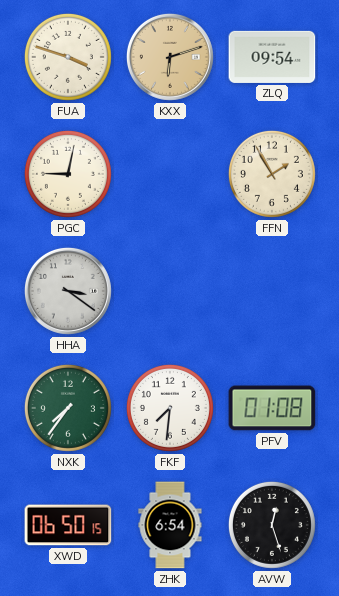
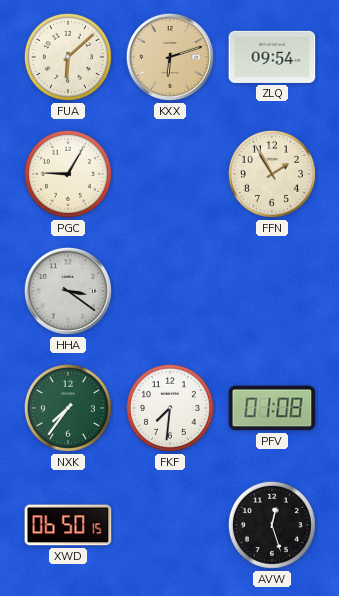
FUA: 3:48 -> 6:08 (68, 57)
PGC: 9:02 -> 9:05 (68, 174)
ZHK: 6:54 -> none (170, 525)
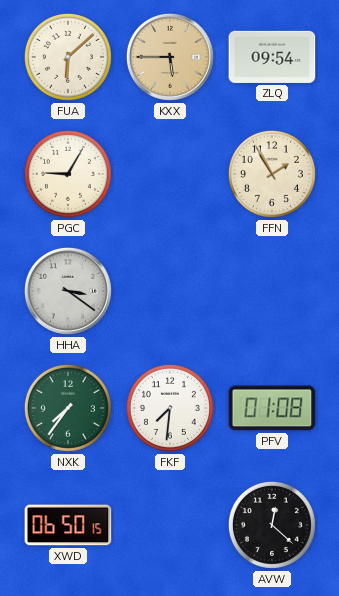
KXX: 6:12 -> 5:45 (170, 57)
AVW: 12:27 -> 12:22 (272, 525)
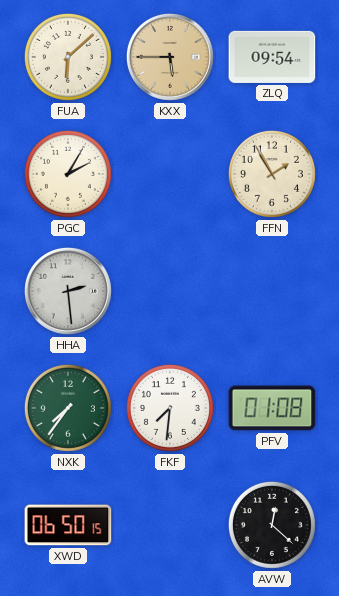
PGC: 9:05 -> 2:05 (68, 174)
HHA: 3:21 -> 2:29 (68, 291)
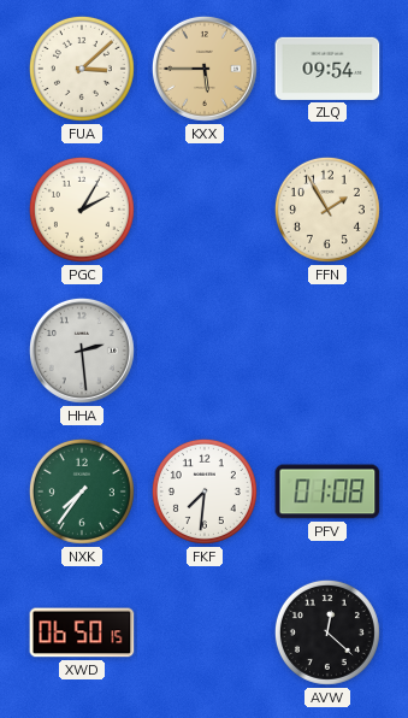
FUA: 6:08 -> 3:08 (82, 69)
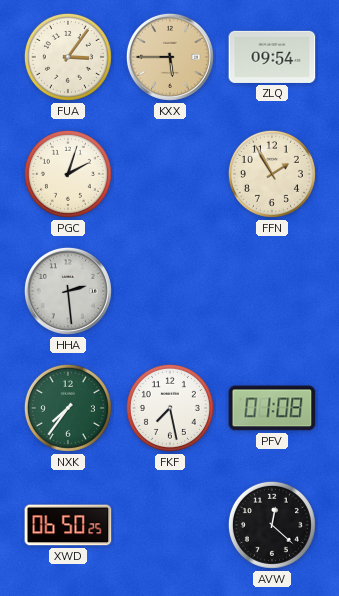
FUA: 3:08 -> 3:06 (68, 57)
PGC: 2:05 -> 2:03 (68, 174)
FKF: 7:31 -> 7:28 (170, 408)
XWD: 06:50:15 -> 06:50:25 (68, 525)
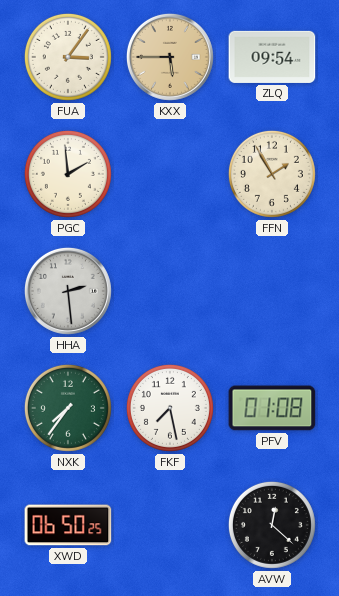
PGC: 2:03 -> 1:59 (68, 174)
